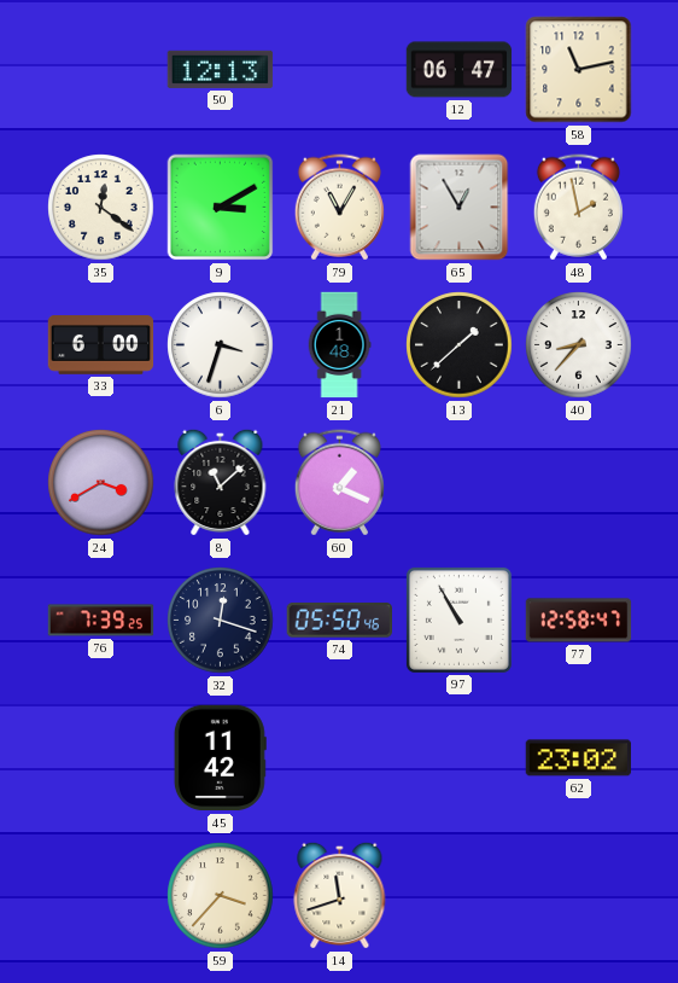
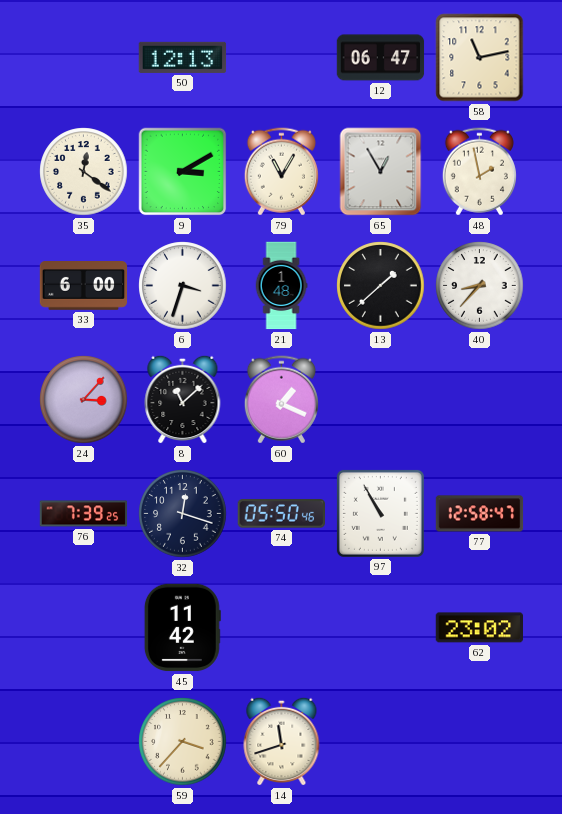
24: 3:40 -> 3:07 (84, 400)
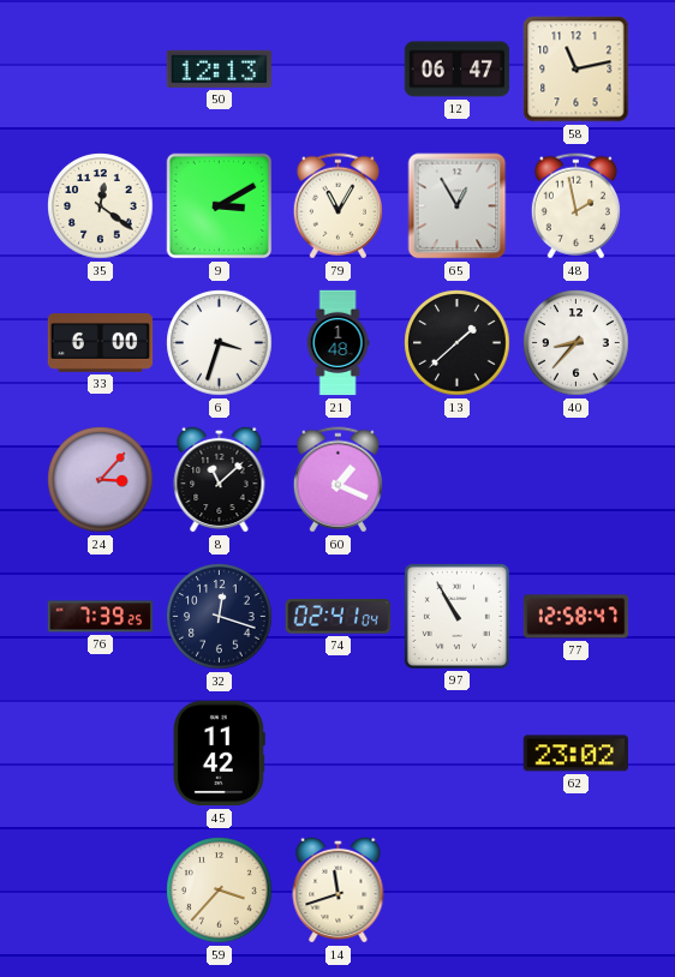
74: 05:50 -> 02:41 (337, 617)
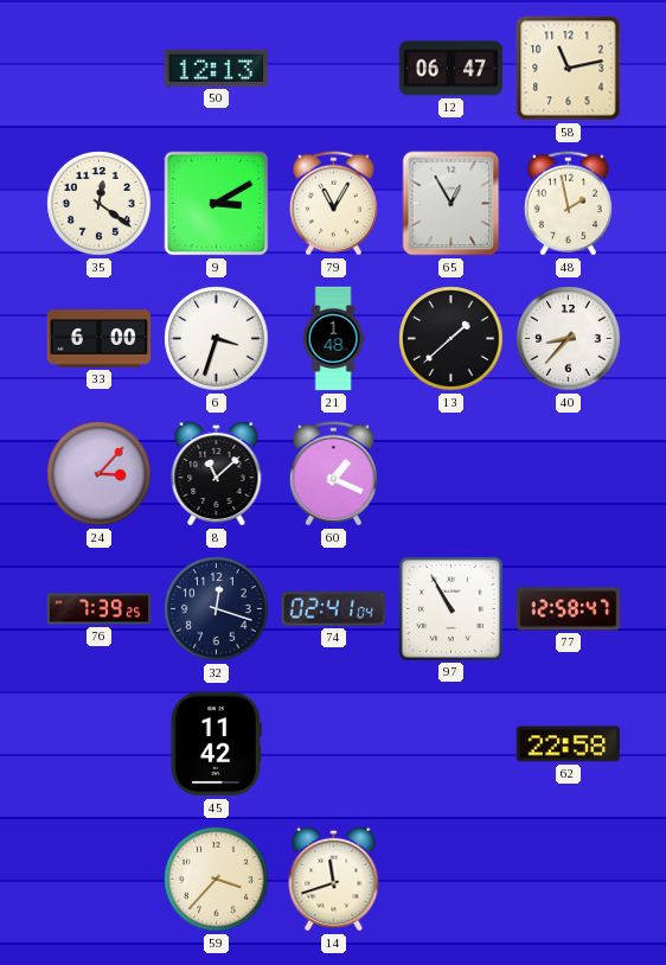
62: 23:02 -> 22:58 (569, 744)
